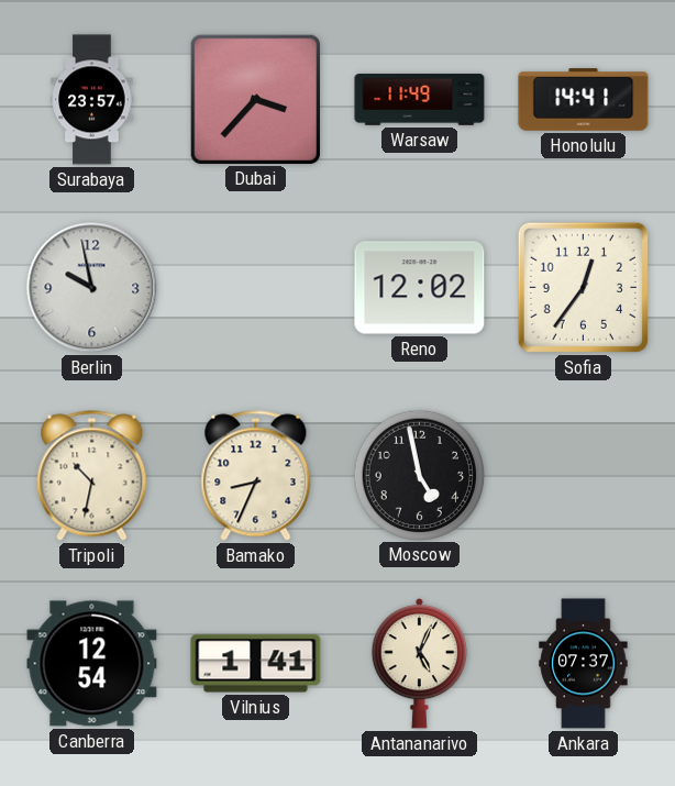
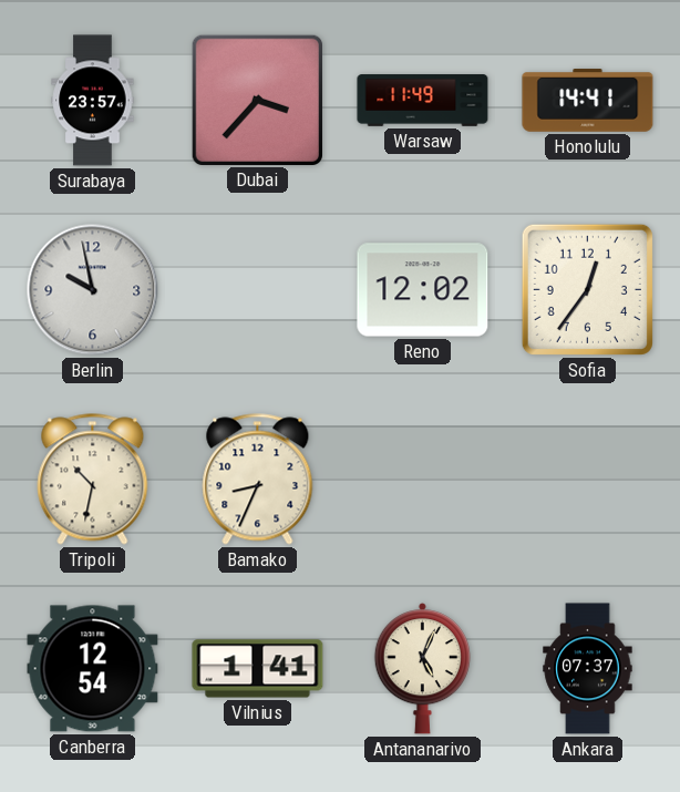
Moscow: 4:58 -> none (419, 475)
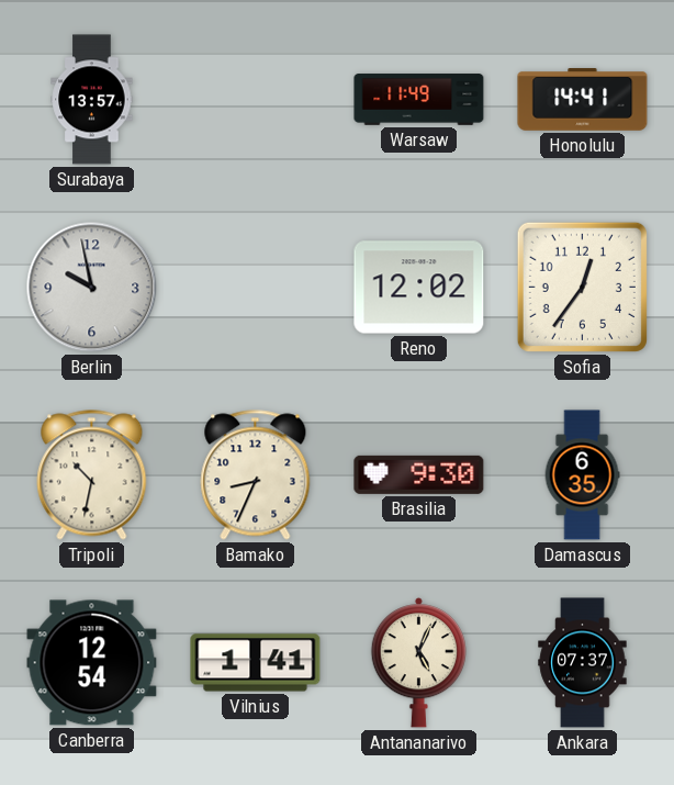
Surabaya: 23:57 -> 13:57 (92, 100)
Dubai: 3:37 -> none (257, 100)
Brasilia: none -> 9:30 (419, 474)
Damascus: none -> 6:35 (582, 475)
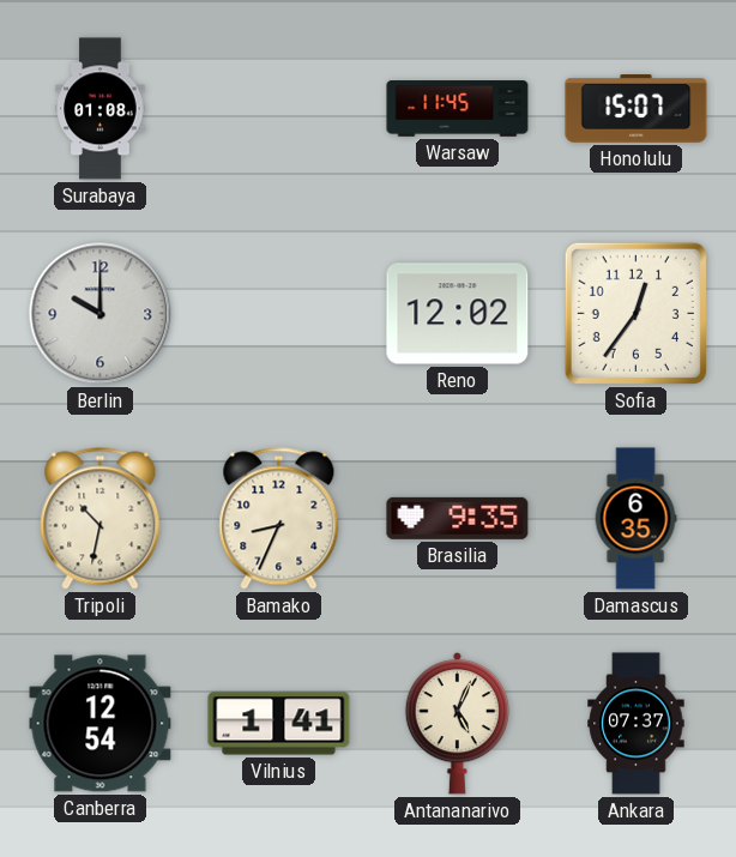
Surabaya: 13:57 -> 01:08 (101, 109)
Warsaw: 11:49 -> 11:45 (458, 109)
Honolulu: 14:41 -> 15:07 (637, 109)
Berlin: 9:58 -> 10:00 (101, 314)
Brasilia: 9:30 -> 9:35 (458, 518)
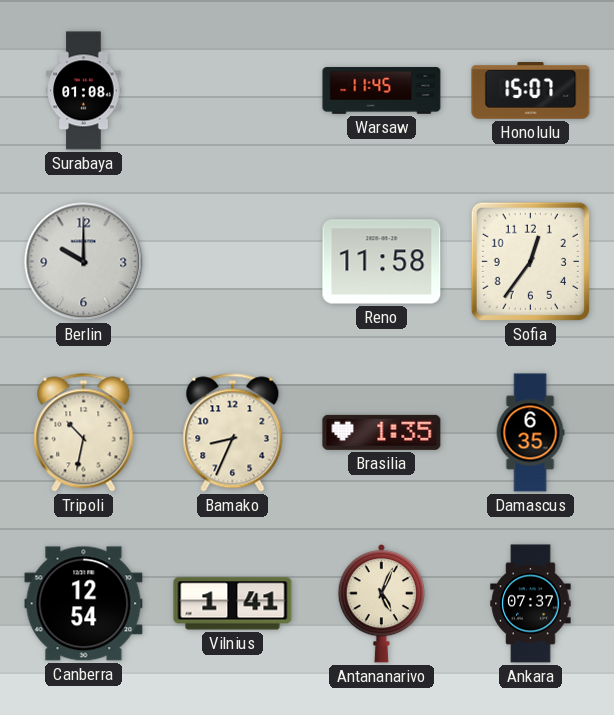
Reno: 12:02 -> 11:58 (382, 262)
Brasilia: 9:35 -> 1:35 (382, 432)
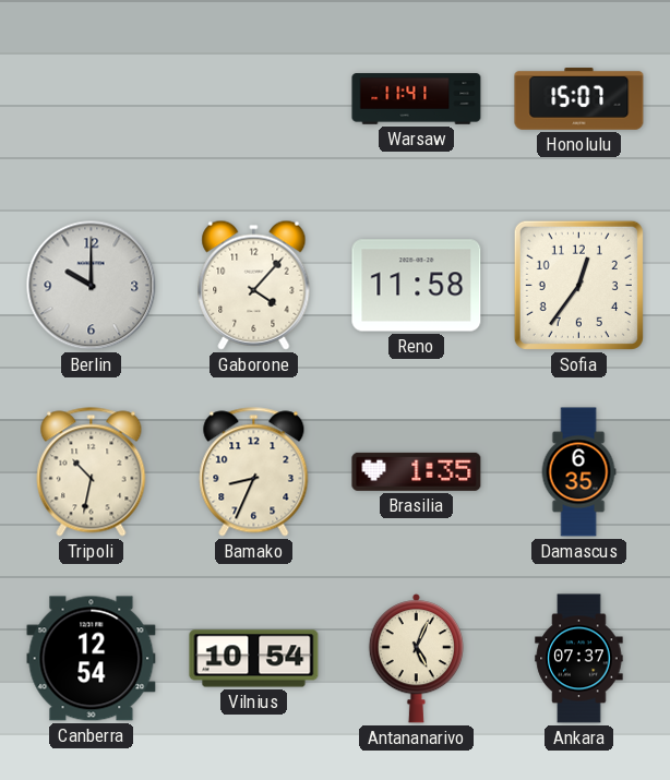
Surabaya: 01:08 -> none (84, 91)
Warsaw: 11:45 -> 11:41 (417, 99)
Gaborone: none -> 4:07 (254, 285)
Vilnius: 1:41 -> 10:54 (254, 659)
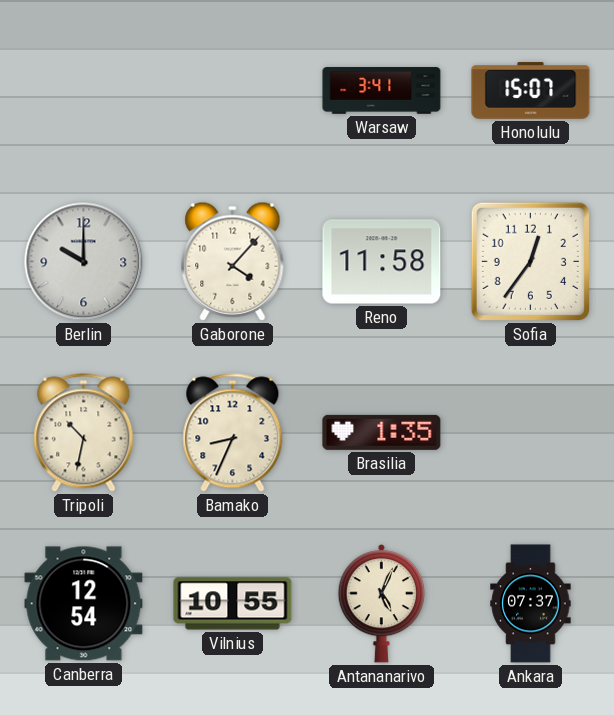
Warsaw: 11:41 -> 3:41 (382, 91)
Damascus: 6:35 -> none (578, 472)
Vilnius: 10:54 -> 10:55 (233, 604)
